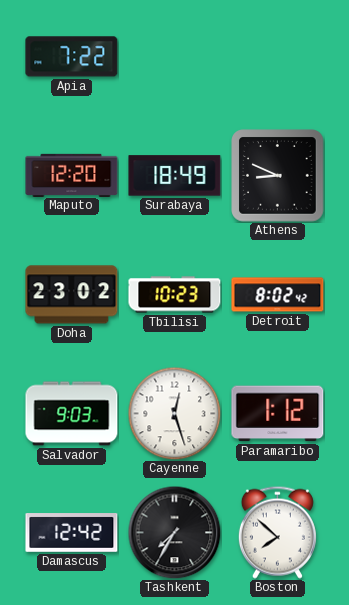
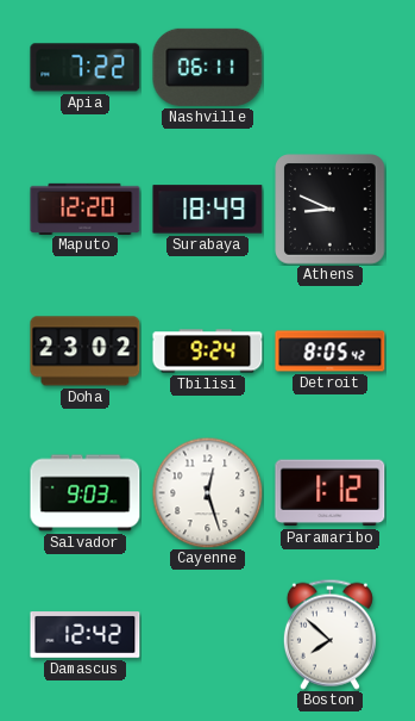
Nashville: none -> 06:11 (208, 67)
Tbilisi: 10:23 -> 9:24 (208, 352)
Detroit: 8:02 -> 8:05 (331, 352)
Tashkent: 7:35 -> none (174, 532)
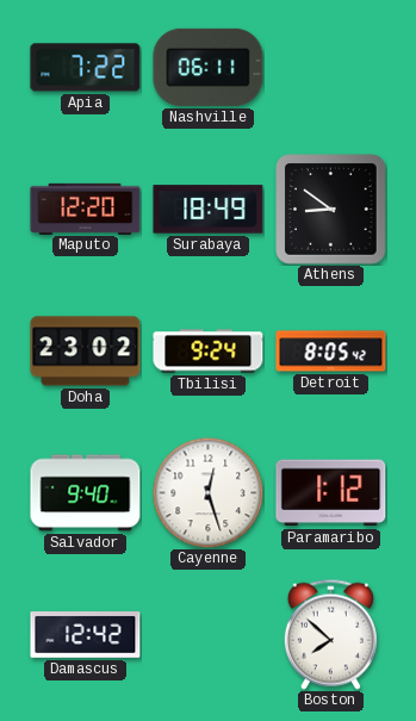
Athens: 8:49 -> 8:51 (331, 210)
Salvador: 9:03 -> 9:40 (86, 493)
